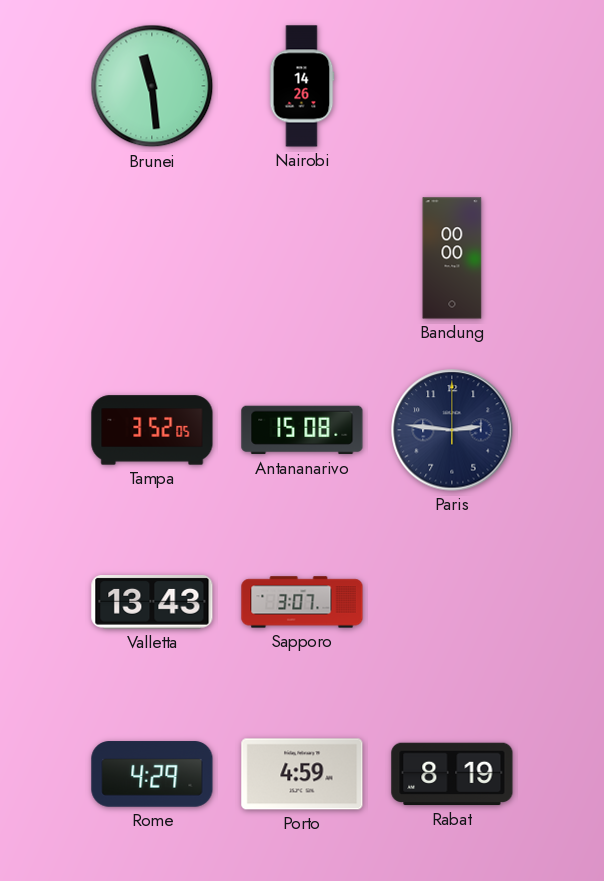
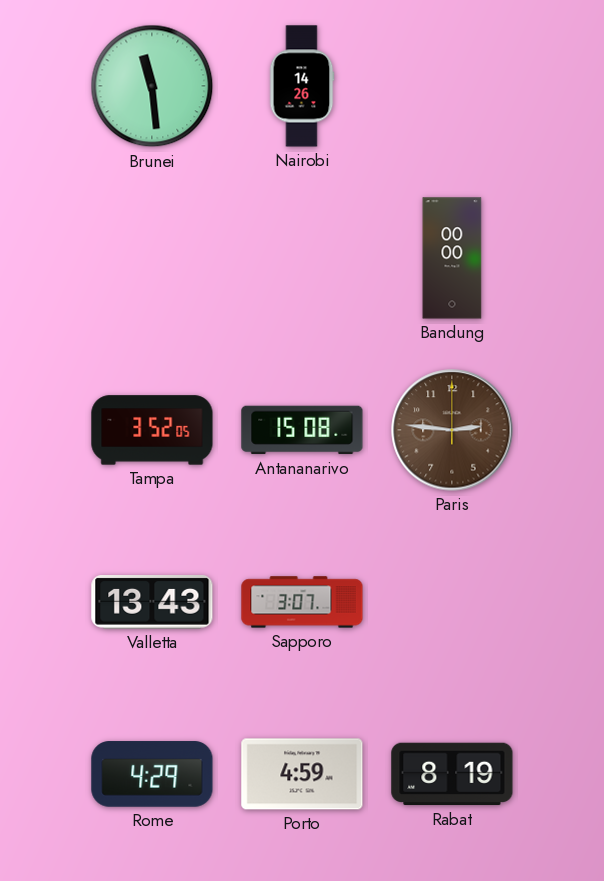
Paris dial: navy -> brown (452, 430)
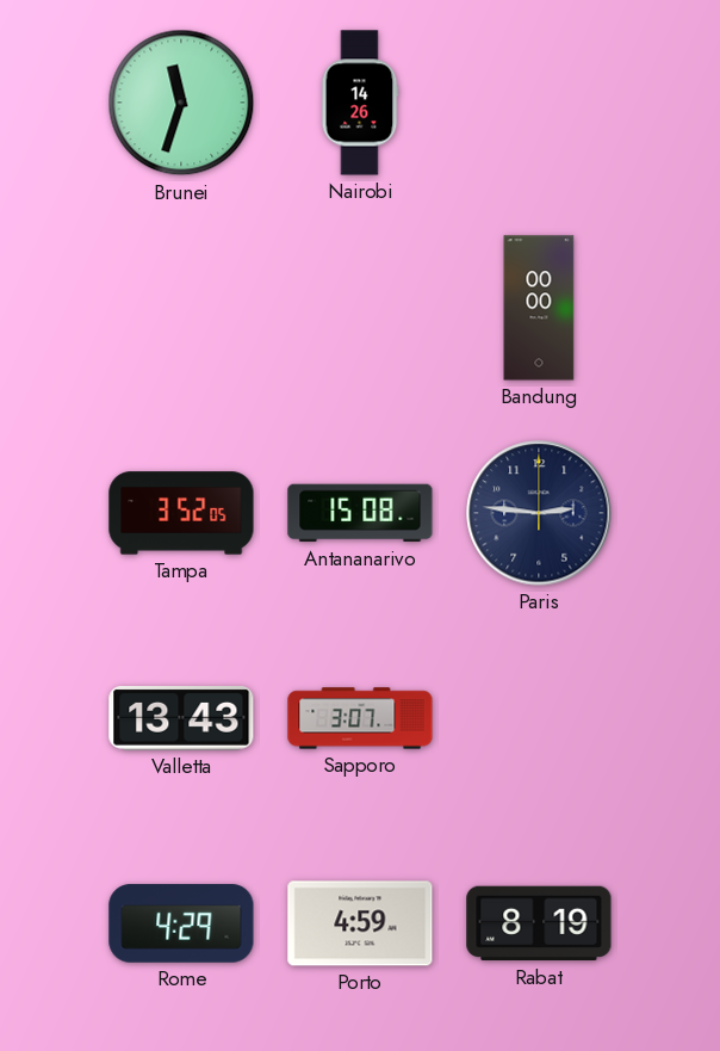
Brunei: 11:29 -> 11:33 (181, 103)
Paris dial: brown -> navy (539, 513)
